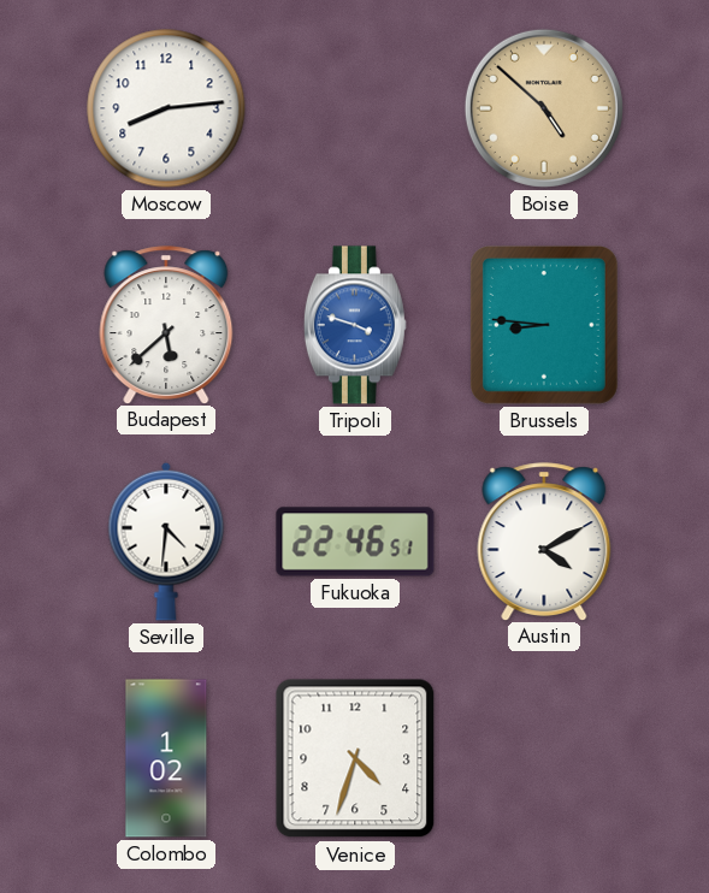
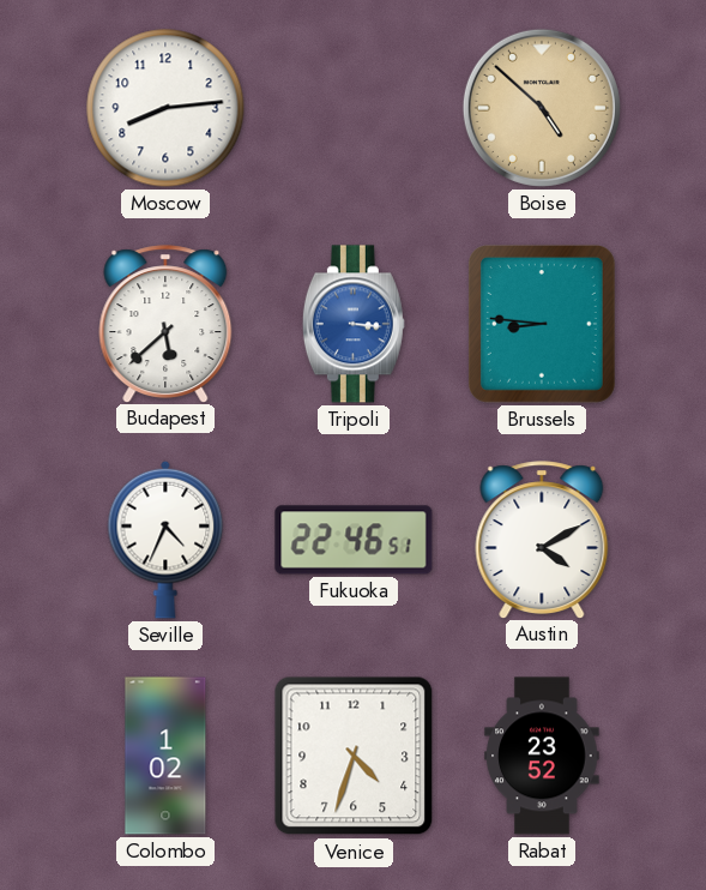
Tripoli: 3:48 -> 3:16 (354, 324)
Seville: 4:31 -> 4:34 (165, 540)
Rabat: none -> 23:52 (542, 756)
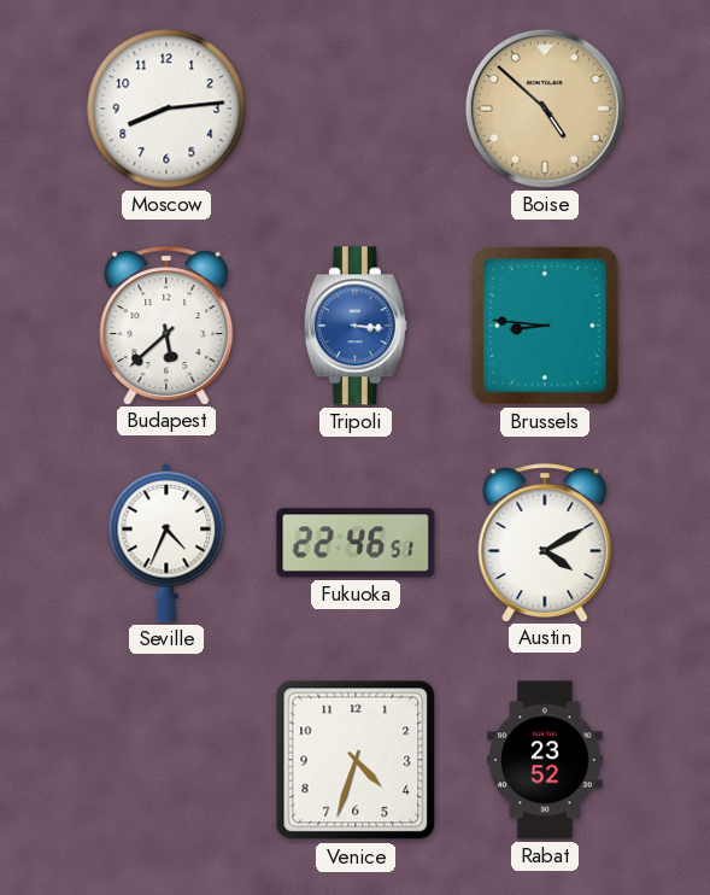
Colombo: 1:02 -> none (165, 756)
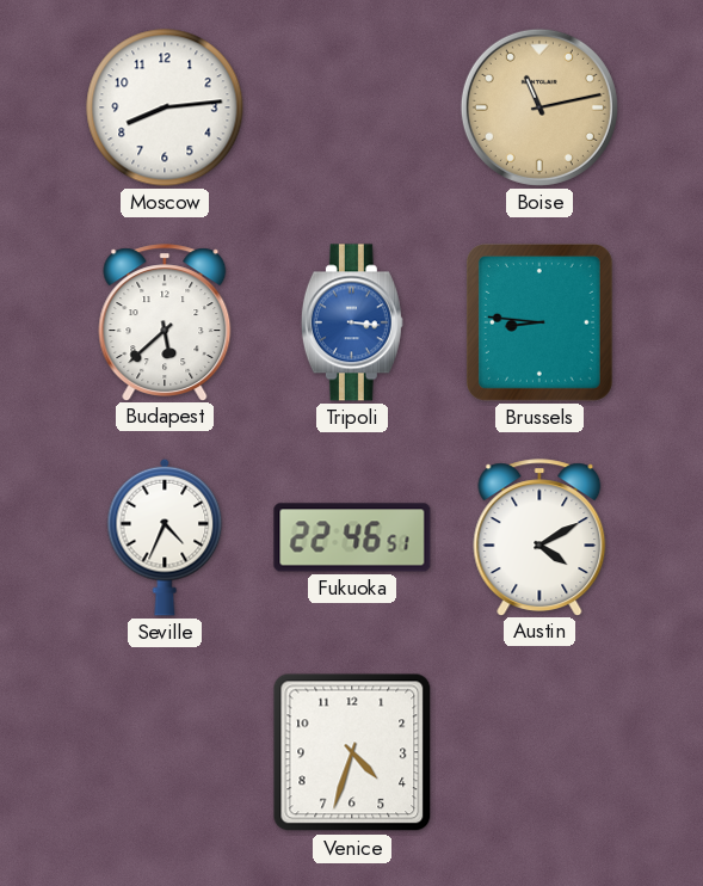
Boise: 4:52 -> 11:13 (539, 107)
Rabat: 23:52 -> none (545, 760)
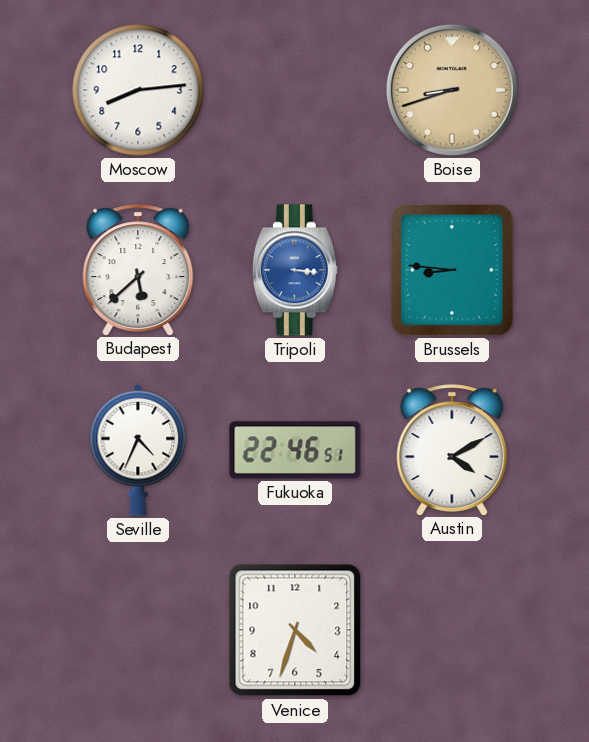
Boise: 11:13 -> 8:42 (452, 90)
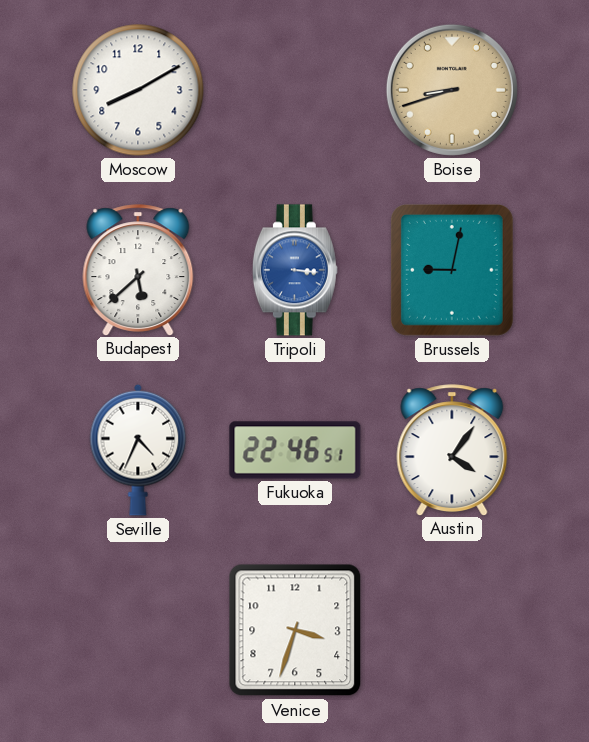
Moscow: 8:14 -> 8:10 (138, 90)
Brussels: 8:46 -> 9:02 (452, 270)
Austin: 4:10 -> 4:06 (452, 450)
Venice: 4:33 -> 3:33 (295, 630)
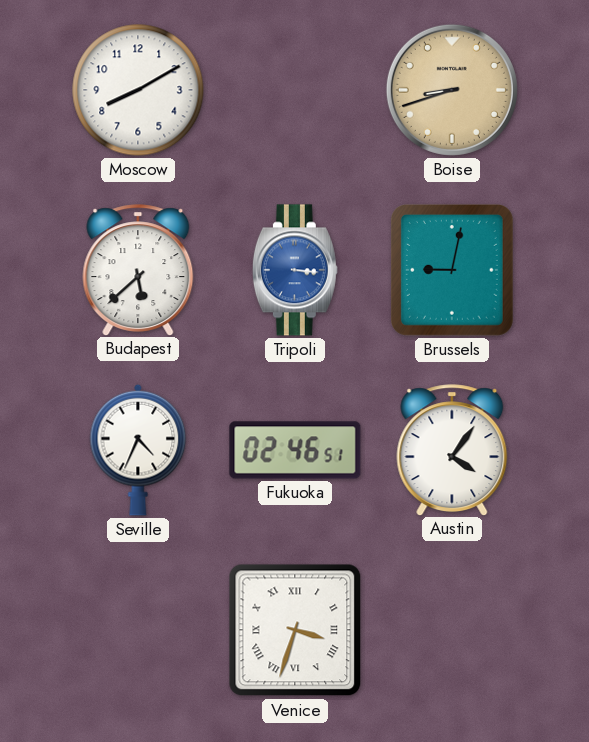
Fukuoka: 22:46 -> 02:46 (295, 450)
Venice numerals: Arabic -> Roman (295, 630)
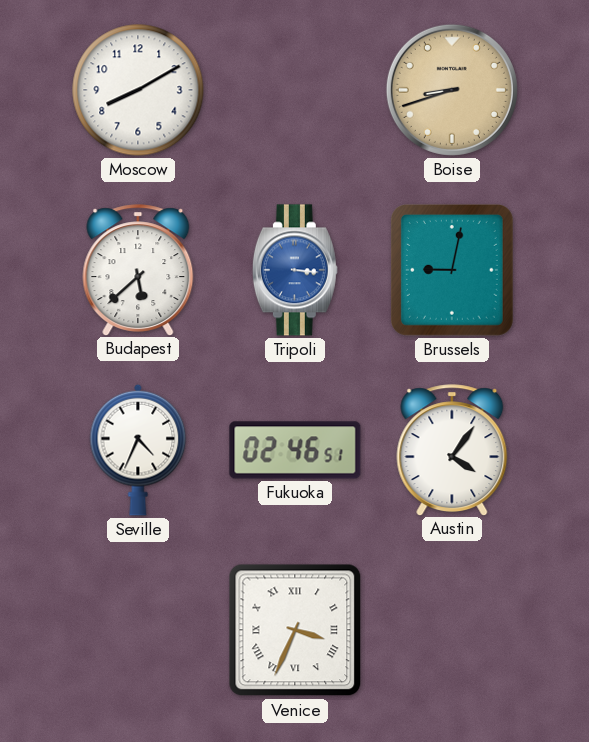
Venice: 3:33 -> 3:34 (295, 630)
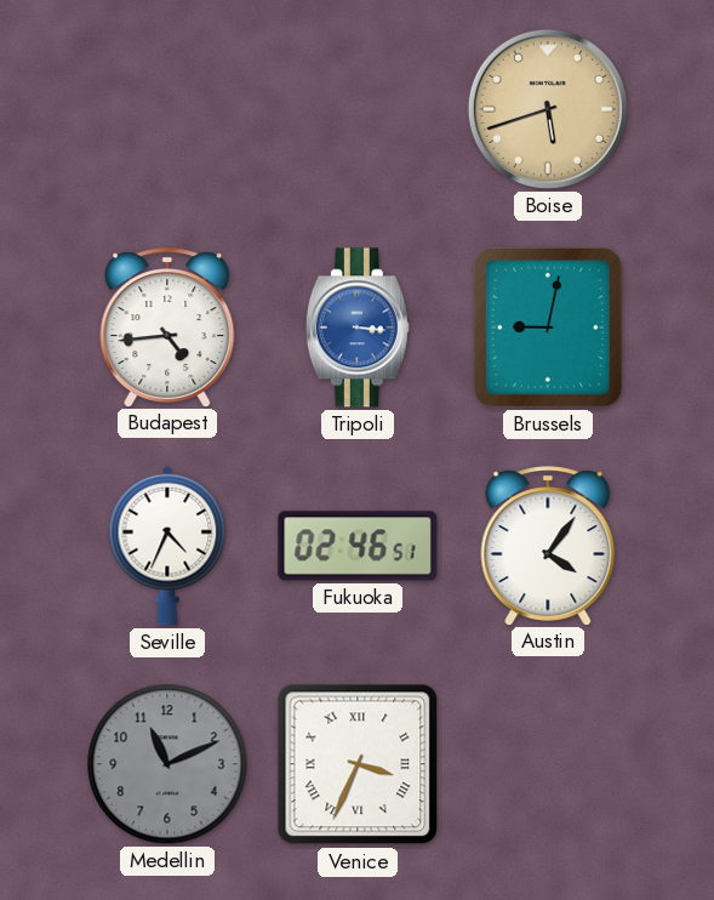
Moscow: 8:10 -> none (138, 90)
Boise: 8:42 -> 5:42 (548, 109)
Budapest: 5:38 -> 4:44 (167, 327)
Medellin: none -> 11:11 (167, 764)
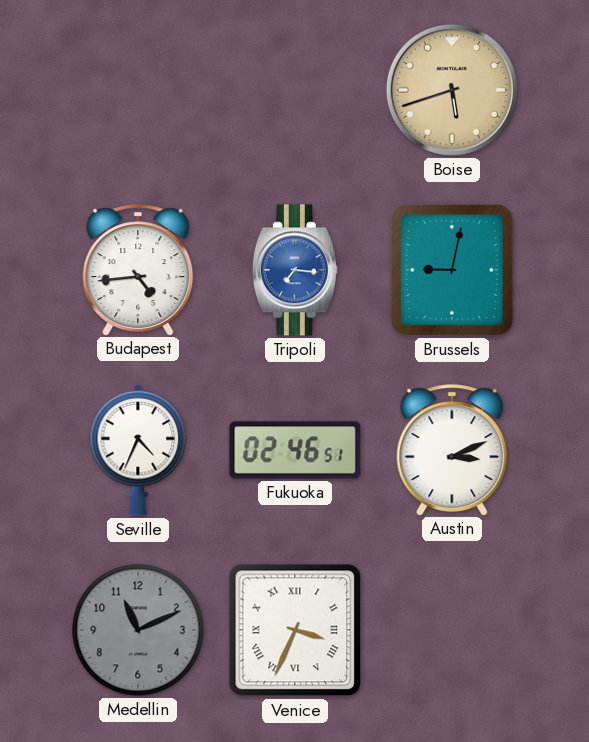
Tripoli: 3:16 -> 7:16 (295, 270)
Austin: 4:06 -> 3:11 (452, 450)
